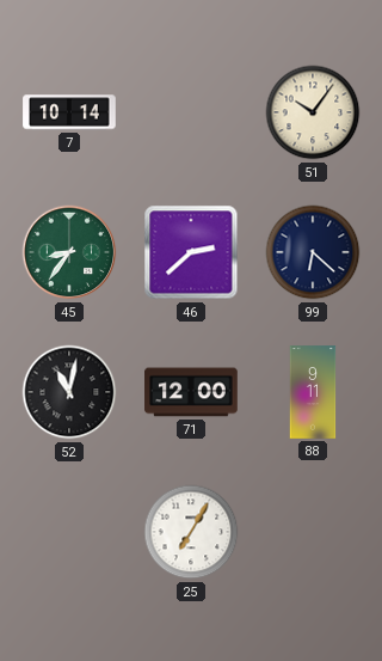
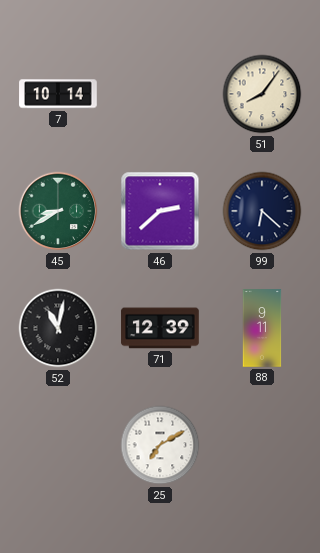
51: 10:06 -> 8:06 (262, 94)
45: 8:36 -> 8:40 (58, 211)
71: 12:00 -> 12:39 (160, 328)
25: 7:05 -> 7:10 (160, 445)
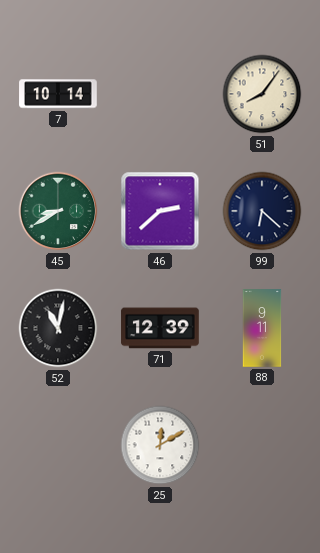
25: 7:10 -> 12:10 (160, 445)
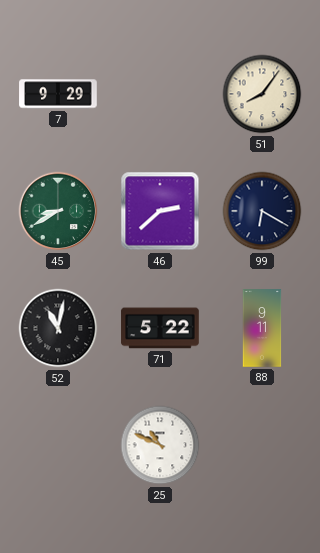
7: 10:14 -> 9:29 (58, 94)
99: 6:22 -> 6:20 (262, 211)
71: 12:39 -> 5:22 (160, 328)
25: 12:10 -> 10:49 (160, 445)
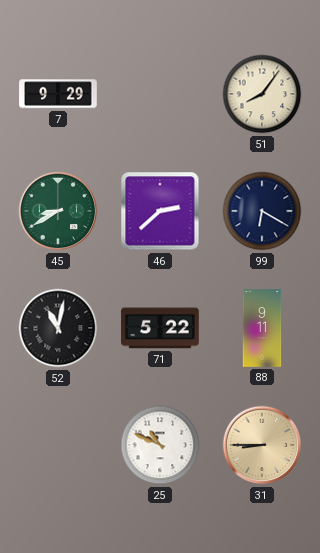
31: none -> 8:45 (262, 445)
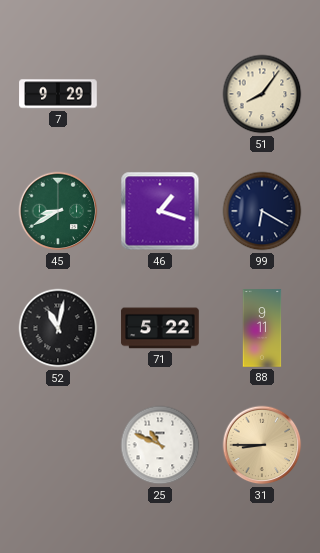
46: 2:38 -> 1:18 (160, 211)
